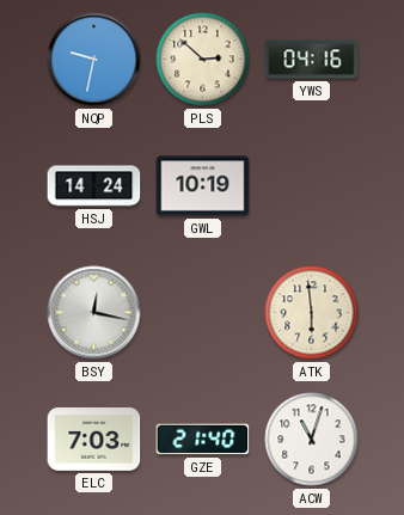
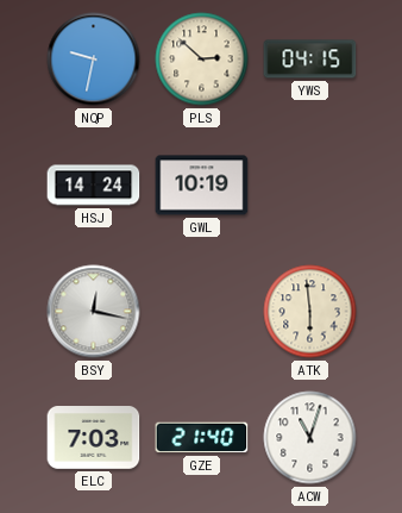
YWS: 04:16 -> 04:15 (310, 60)
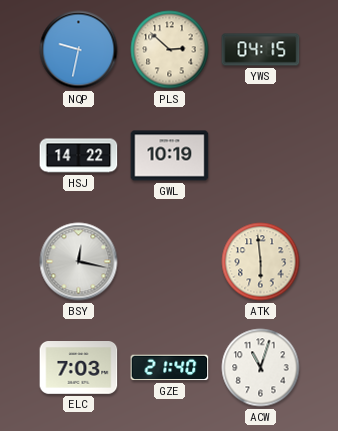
HSJ: 14:24 -> 14:22 (79, 156)
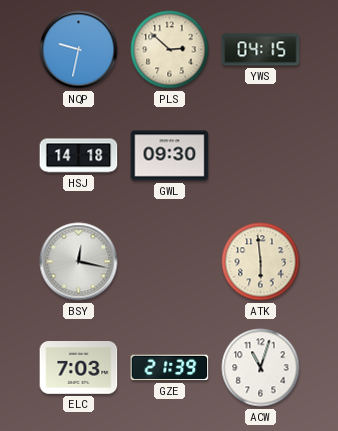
HSJ: 14:22 -> 14:18 (79, 156)
GWL: 10:19 -> 09:30 (170, 156)
GZE: 21:40 -> 21:39 (170, 368)
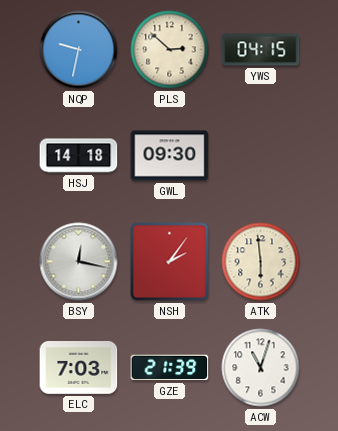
NSH: none -> 2:06 (170, 262)
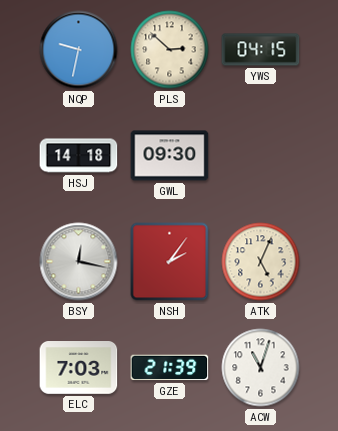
ATK: 5:59 -> 5:04 (261, 262)
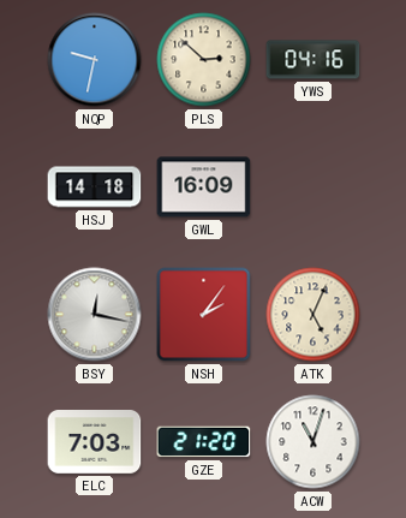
YWS: 04:15 -> 04:16 (314, 60)
GWL: 09:30 -> 16:09 (204, 187)
GZE: 21:39 -> 21:20 (204, 442)
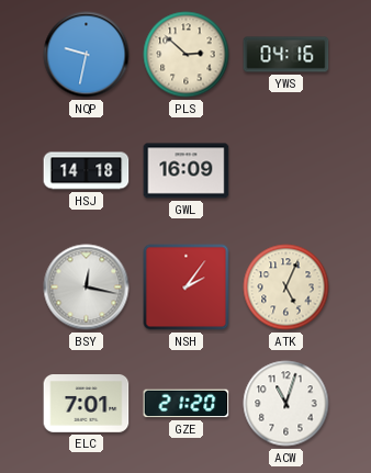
ELC: 7:03 -> 7:01 (87, 404)
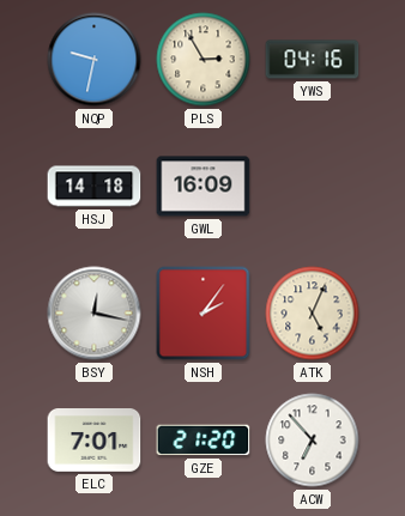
PLS: 2:52 -> 2:55 (204, 60)
ACW: 11:03 -> 6:53 (313, 441)
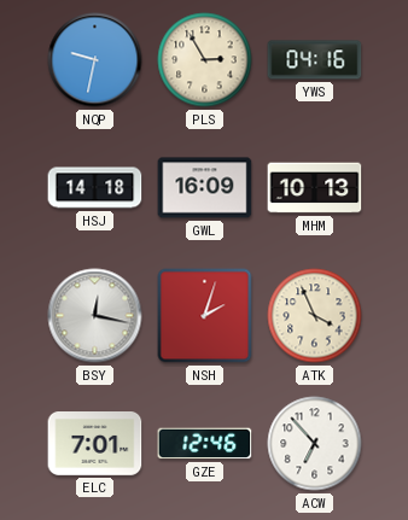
MHM: none -> 10:13 (315, 188)
NSH: 2:06 -> 2:03 (205, 316)
ATK: 5:04 -> 3:56 (315, 316)
GZE: 21:20 -> 12:46 (205, 444)
